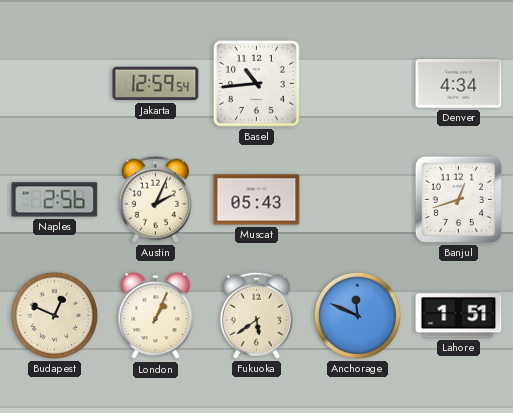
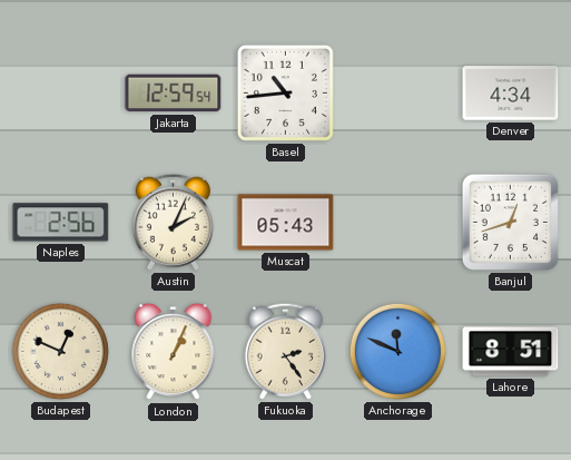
Fukuoka: 5:39 -> 2:24 (285, 351)
Lahore: 1:51 -> 8:51 (511, 352)
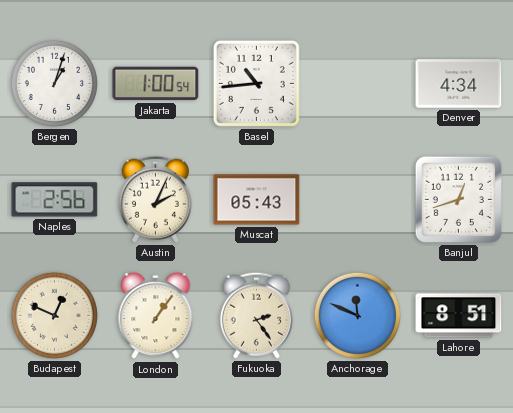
Bergen: none -> 1:03 (54, 83)
Jakarta: 12:59 -> 1:00 (156, 84)
London: 1:04 -> 1:06 (156, 316)
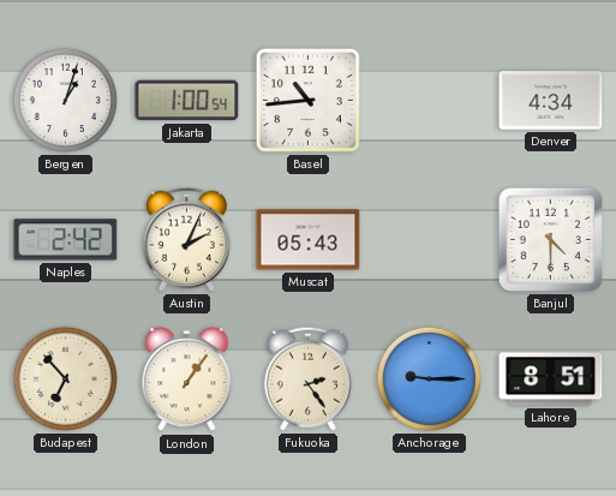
Naples: 2:56 -> 2:42 (66, 240)
Banjul: 12:42 -> 4:30 (550, 239)
Budapest: 12:49 -> 6:53 (65, 378)
Anchorage: 11:49 -> 9:15 (429, 378)
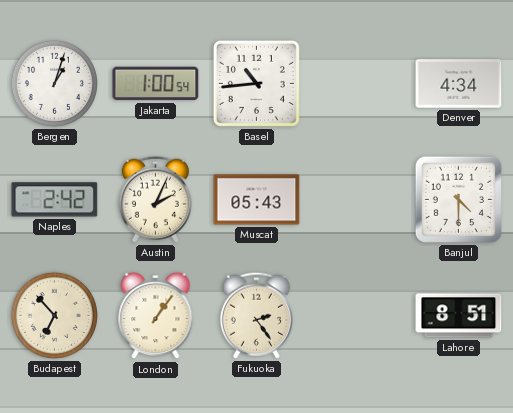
Anchorage: 9:15 -> none (429, 378)
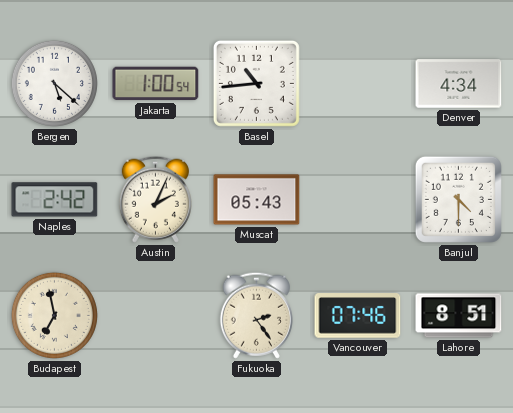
Bergen: 1:03 -> 5:22 (54, 83)
Budapest: 6:53 -> 6:58 (54, 315)
London: 1:06 -> none (156, 316)
Vancouver: none -> 07:46 (358, 316)
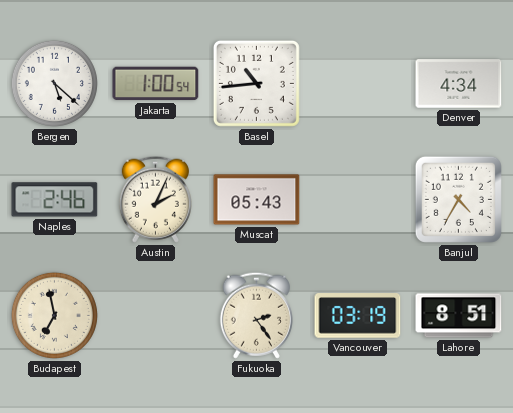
Naples: 2:42 -> 2:46 (55, 200)
Banjul: 4:30 -> 4:35 (458, 199)
Vancouver: 07:46 -> 03:19 (358, 316)
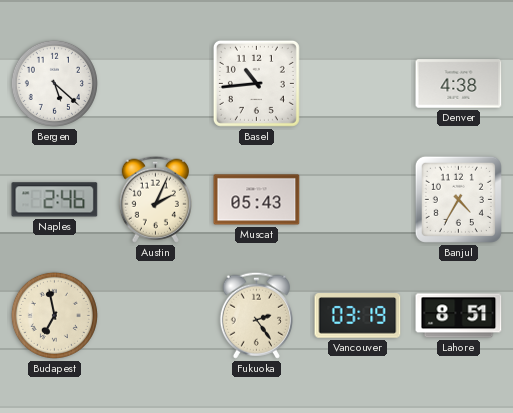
Jakarta: 1:00 -> none (156, 84)
Denver: 4:34 -> 4:38 (459, 84)
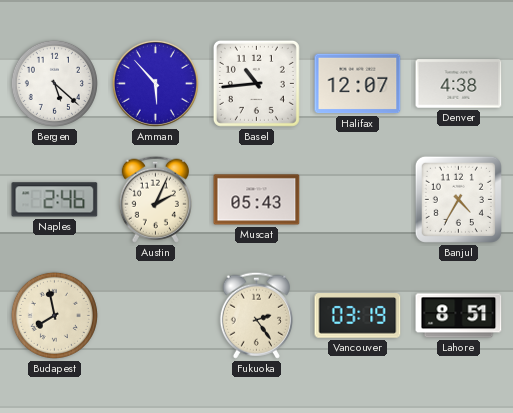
Amman: none -> 5:53 (155, 83)
Halifax: none -> 12:07 (358, 84)
Budapest: 6:58 -> 7:58 (54, 315)
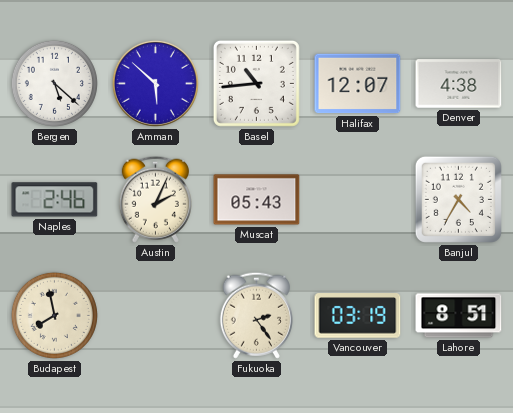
Amman: 5:53 -> 5:52 (155, 83)
